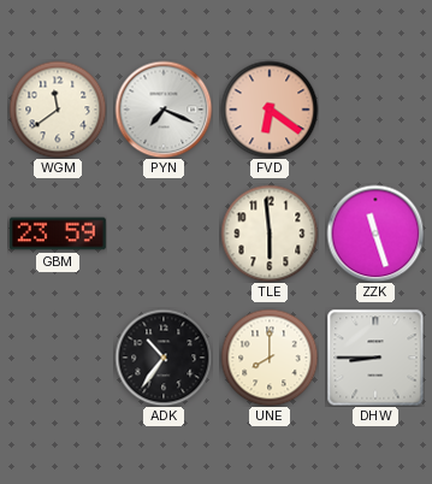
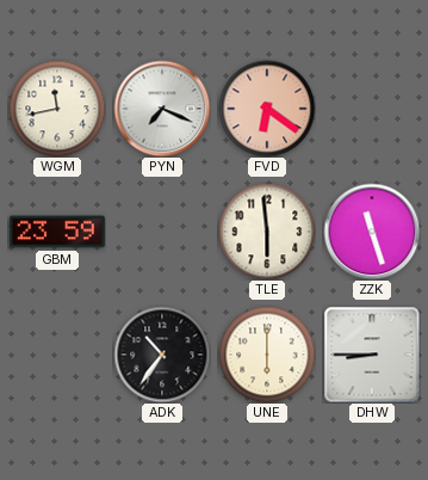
WGM: 11:39 -> 11:43 (57, 109)
UNE: 8:00 -> 6:00 (267, 355)
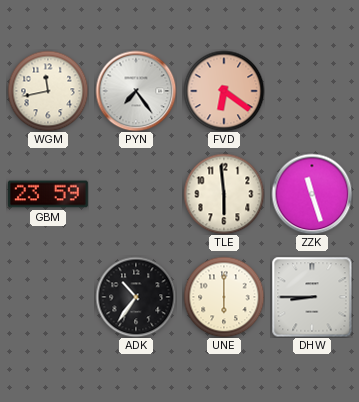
PYN: 7:19 -> 7:24 (136, 91)
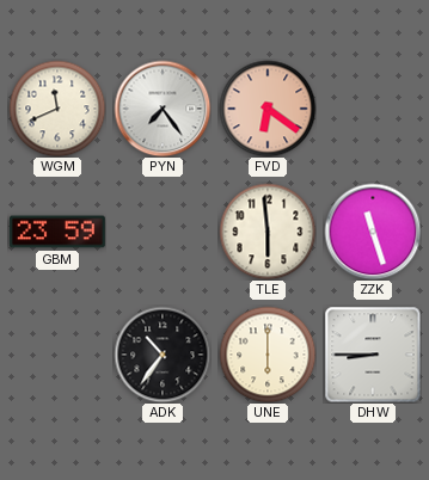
WGM: 11:43 -> 11:41 (57, 109)
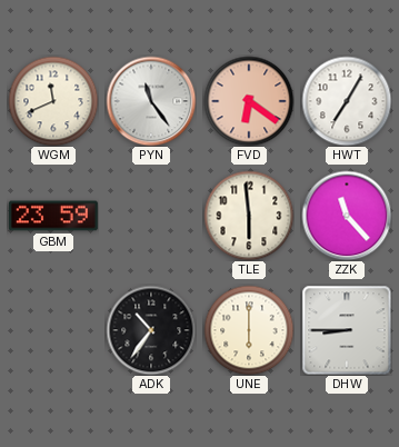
PYN: 7:24 -> 11:24 (151, 101)
HWT: none -> 7:05 (347, 101)
ZZK: 11:27 -> 11:23 (347, 216)
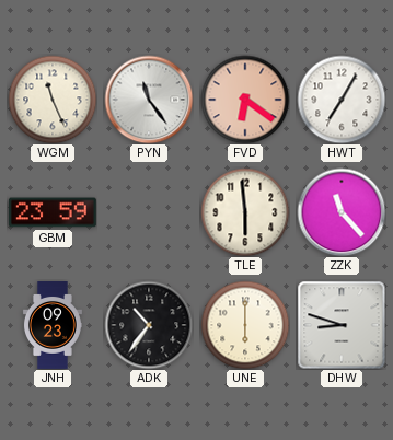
WGM: 11:41 -> 11:26 (53, 100)
JNH: none -> 09:23 (53, 326)
DHW: 8:45 -> 8:48 (342, 325)
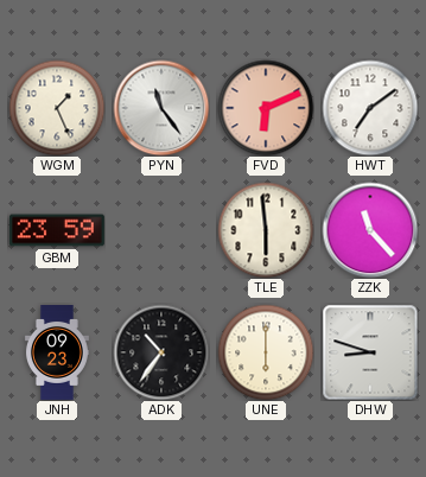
WGM: 11:26 -> 1:26 (57, 108)
FVD: 6:21 -> 6:11 (266, 108)
HWT: 7:05 -> 7:09 (370, 108)
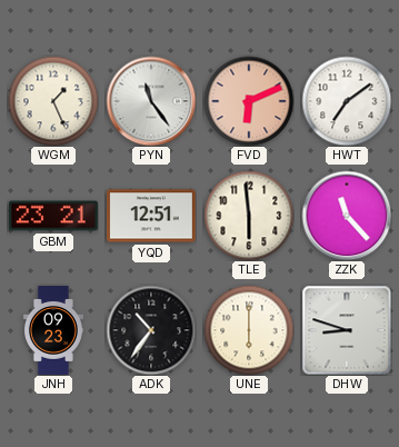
GBM: 23:59 -> 23:21 (53, 216)
YQD: none -> 12:51 (151, 216)
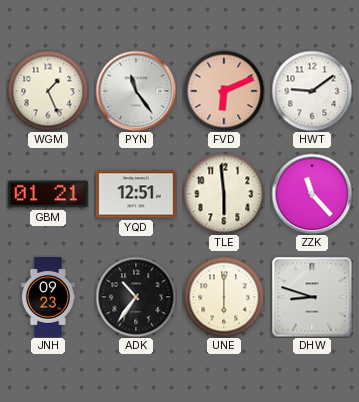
HWT: 7:09 -> 9:09 (312, 91)
GBM: 23:21 -> 01:21 (48, 194)
